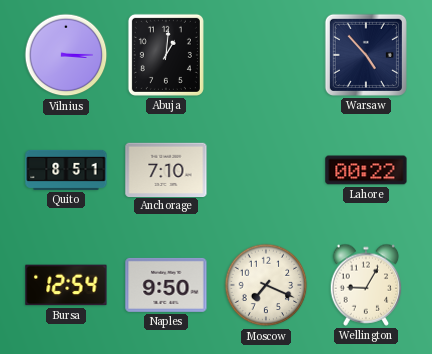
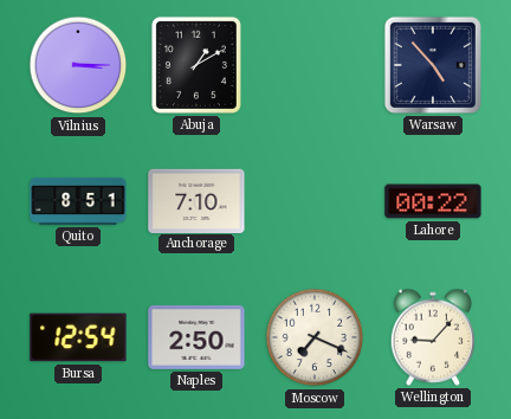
Abuja: 1:01 -> 1:10 (196, 65)
Naples: 9:50 -> 2:50 (196, 337)
Wellington: 9:05 -> 9:07 (433, 337)
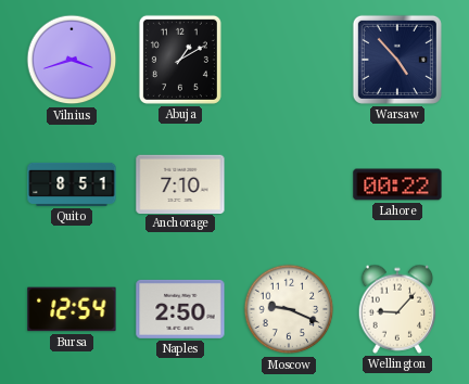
Vilnius: 3:15 -> 3:42 (72, 60)
Moscow: 7:19 -> 9:19 (289, 309)
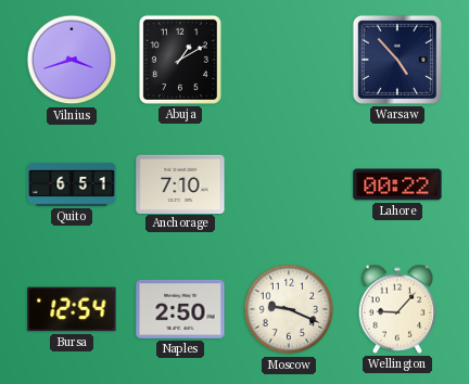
Quito: 8:51 -> 6:51 (72, 184)
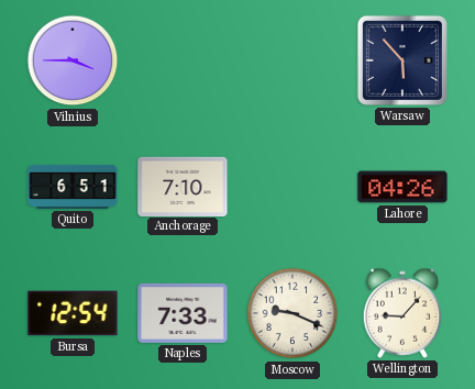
Vilnius: 3:42 -> 3:45 (73, 60)
Abuja: 1:10 -> none (180, 60)
Warsaw: 4:53 -> 5:53 (402, 60)
Lahore: 00:22 -> 04:26 (402, 187)
Naples: 2:50 -> 7:33 (183, 313)
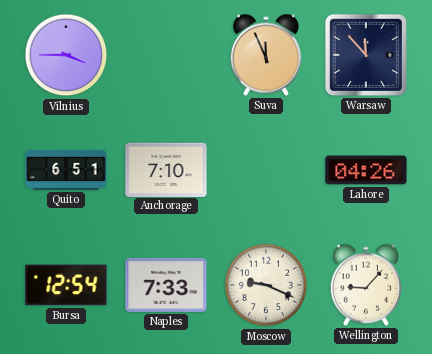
Suva: none -> 11:56 (266, 55)
Warsaw: 5:53 -> 11:53 (366, 55)
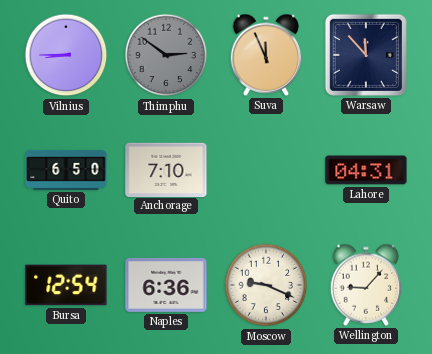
Vilnius: 3:45 -> 8:45 (66, 55)
Thimphu: none -> 2:51 (166, 55)
Quito: 6:51 -> 6:50 (66, 170)
Lahore: 04:26 -> 04:31 (366, 170)
Naples: 7:33 -> 6:36 (166, 285)
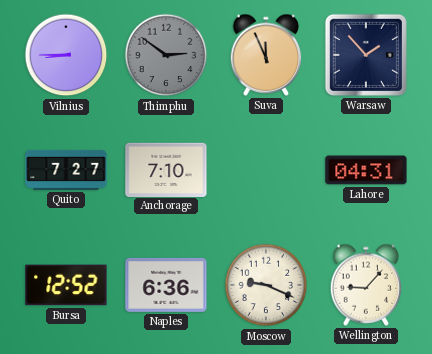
Warsaw: 11:53 -> 1:53 (366, 55)
Quito: 6:50 -> 7:27 (66, 170)
Bursa: 12:54 -> 12:52 (66, 285)
